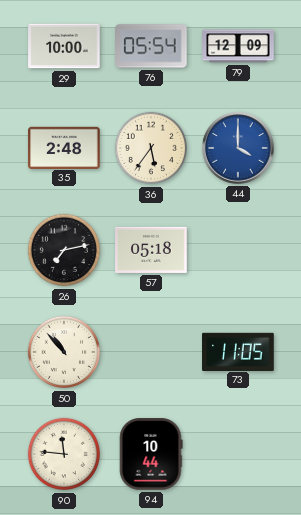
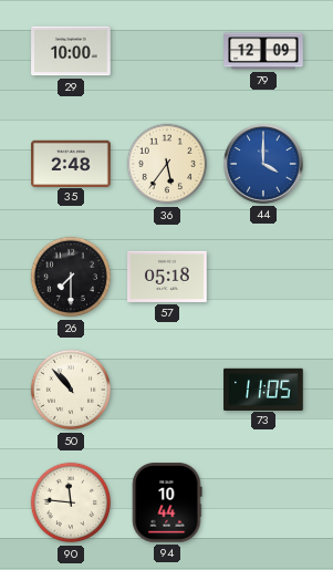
76: 05:54 -> none (151, 46)
26: 7:13 -> 7:30 (71, 277)
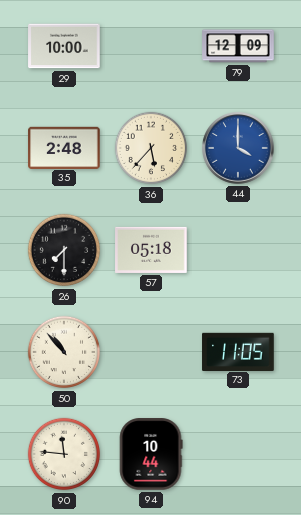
36: 5:36 -> 5:37 (151, 148)
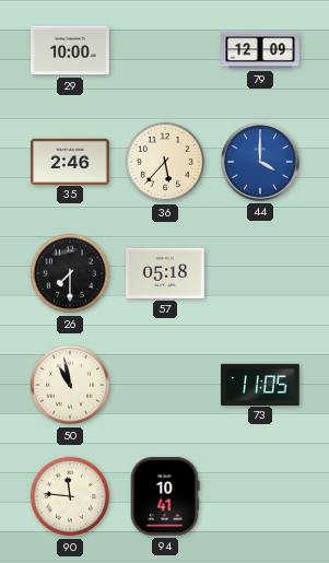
35: 2:48 -> 2:46 (70, 161)
50: 10:53 -> 10:58 (70, 385)
94: 10:44 -> 10:41 (165, 496)
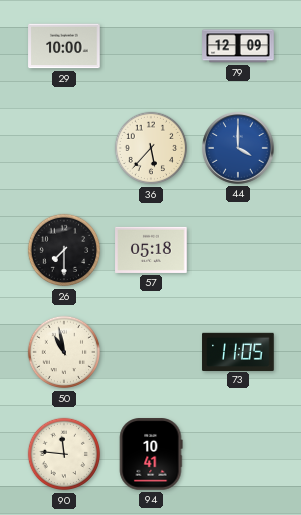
35: 2:46 -> none (70, 161)
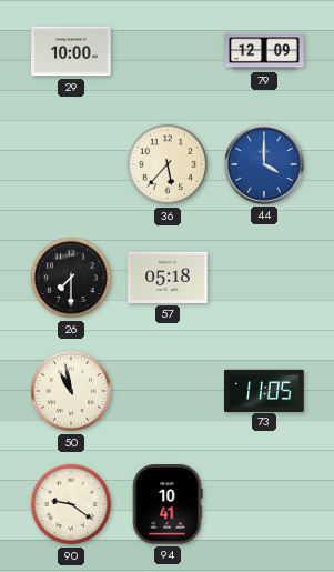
90: 11:46 -> 9:21 (71, 504)
